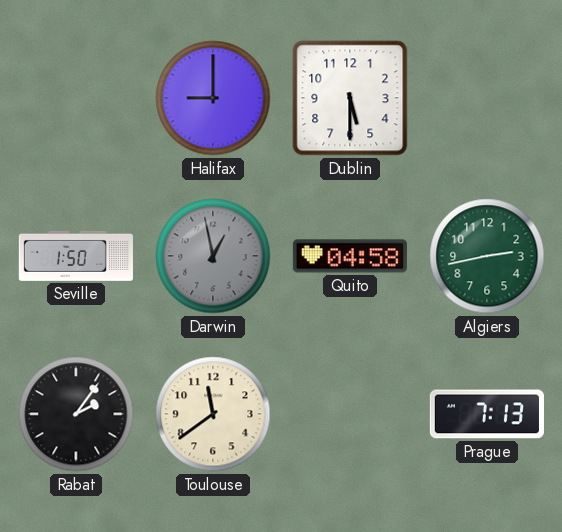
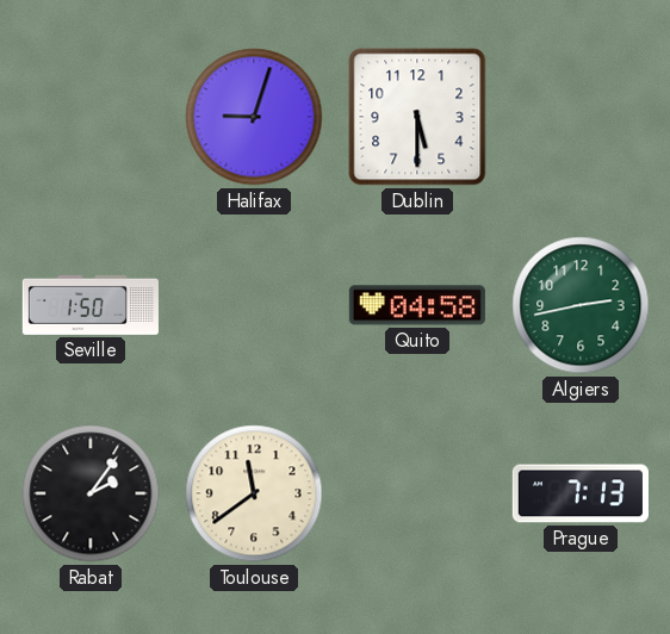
Halifax: 9:00 -> 9:03 (254, 117)
Darwin: 12:58 -> none (213, 256)
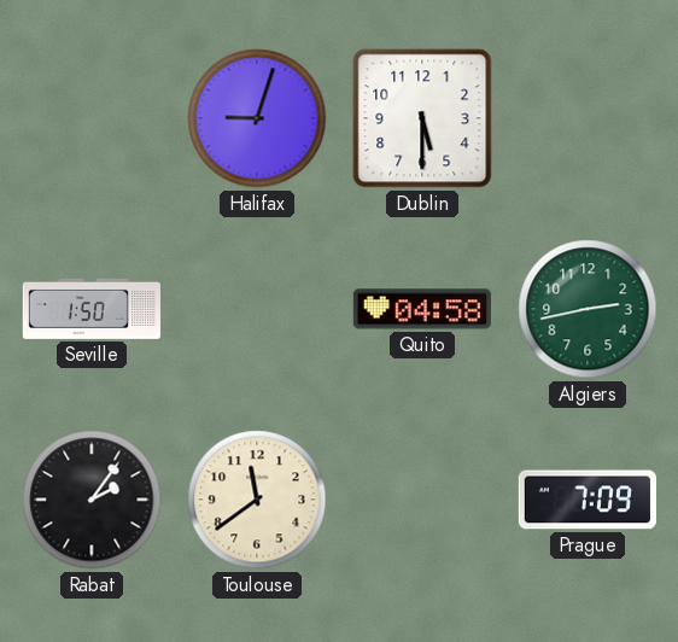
Prague: 7:13 -> 7:09 (588, 500)
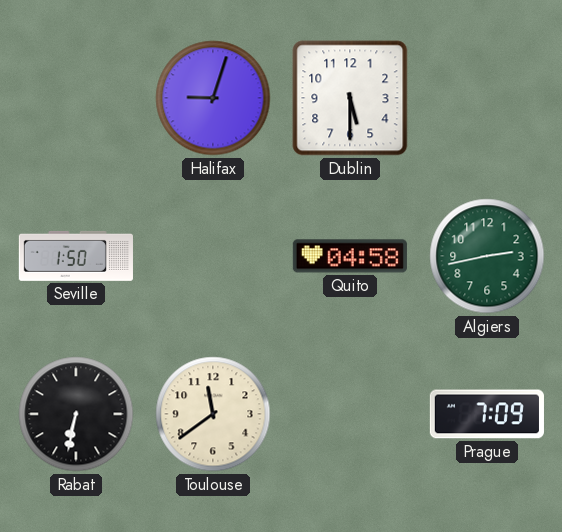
Rabat: 2:06 -> 6:32 (76, 414)
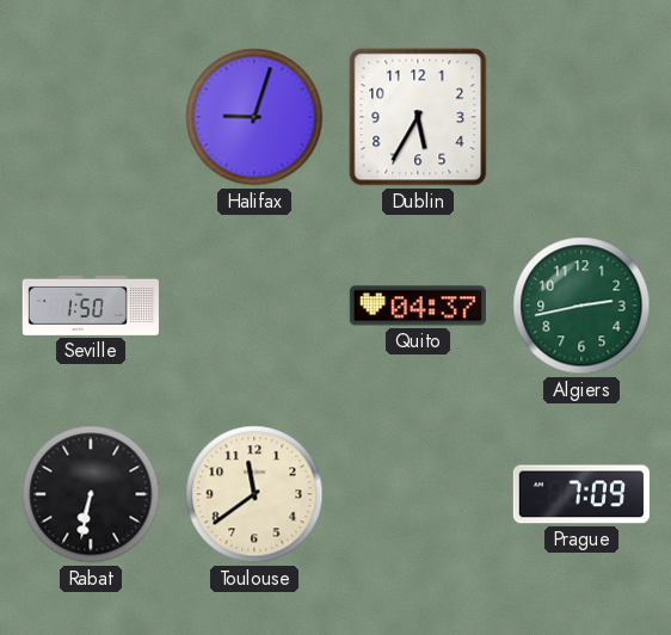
Dublin: 5:30 -> 5:35 (418, 117)
Quito: 04:58 -> 04:37 (418, 306)
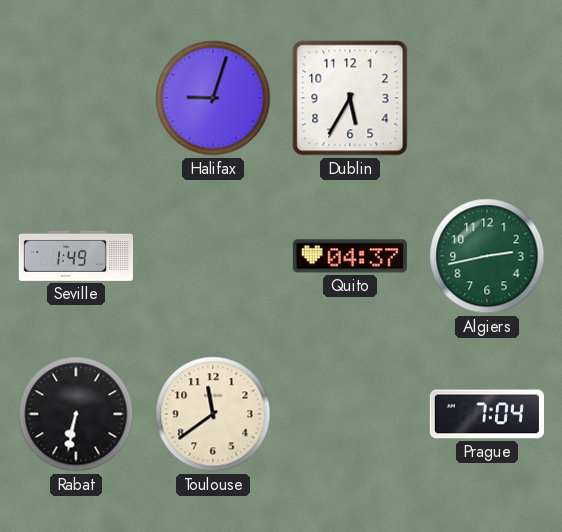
Seville: 1:50 -> 1:49 (76, 256)
Prague: 7:09 -> 7:04 (487, 414)
